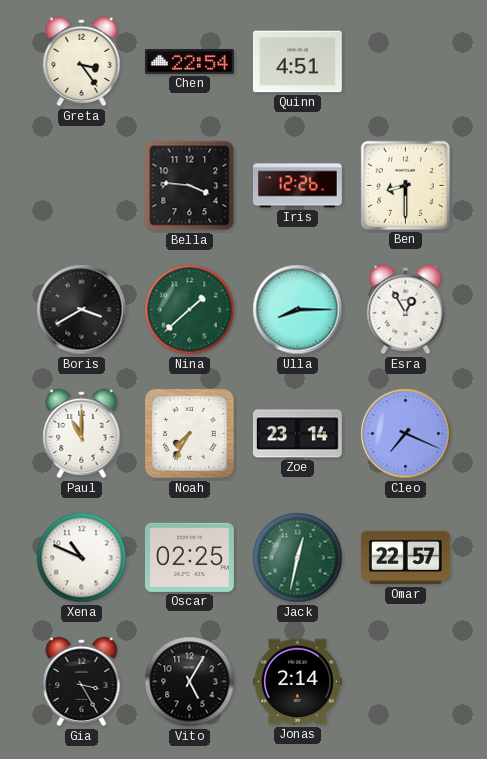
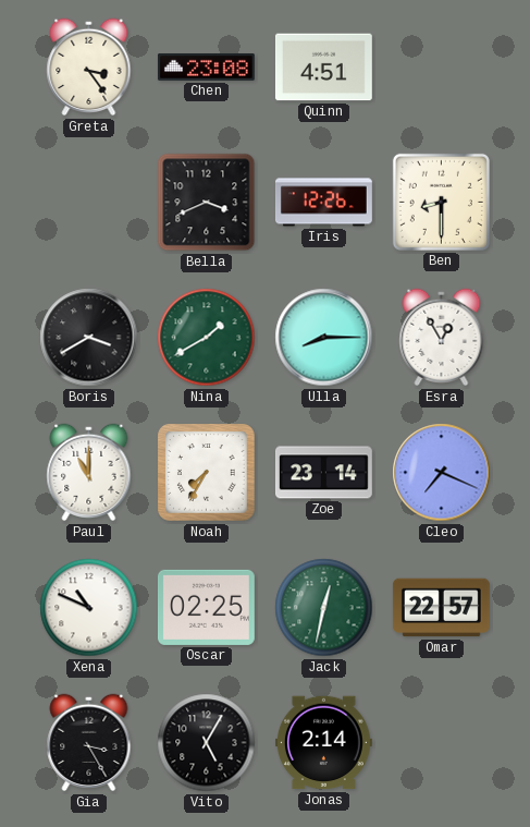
Chen: 22:54 -> 23:08 (206, 68)
Bella: 3:46 -> 3:41 (207, 203)
Nina: 1:38 -> 1:40 (207, 338)
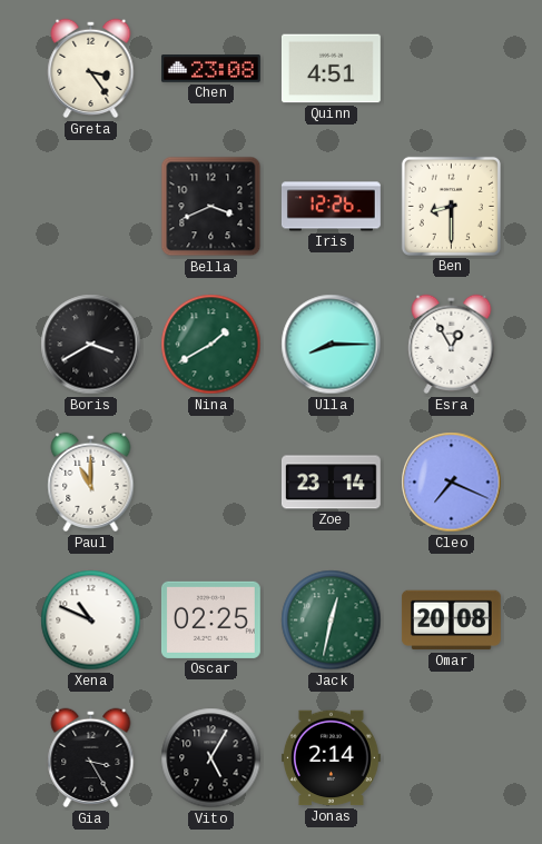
Noah: 7:35 -> none (207, 473)
Omar: 22:57 -> 20:08 (451, 620)
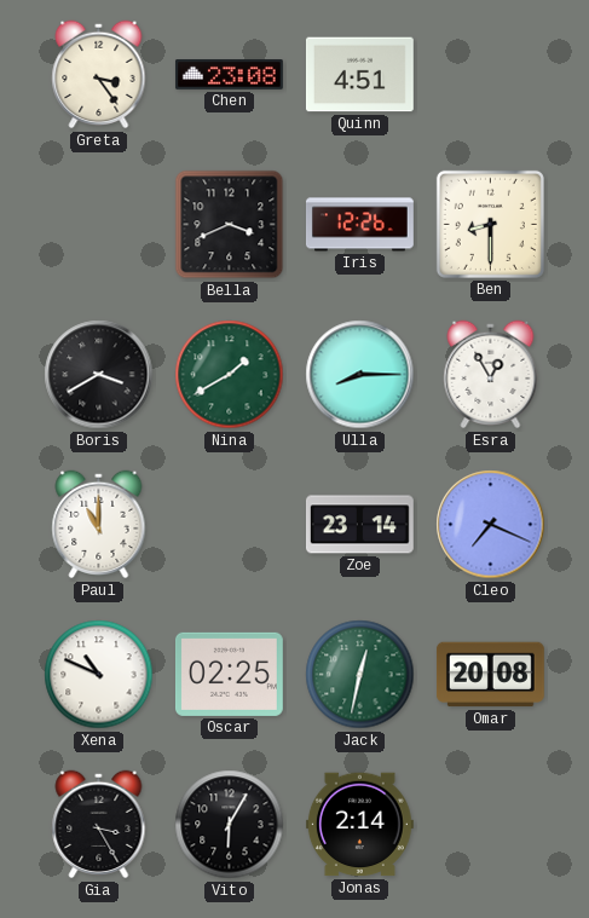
Vito: 5:05 -> 6:05 (230, 825)
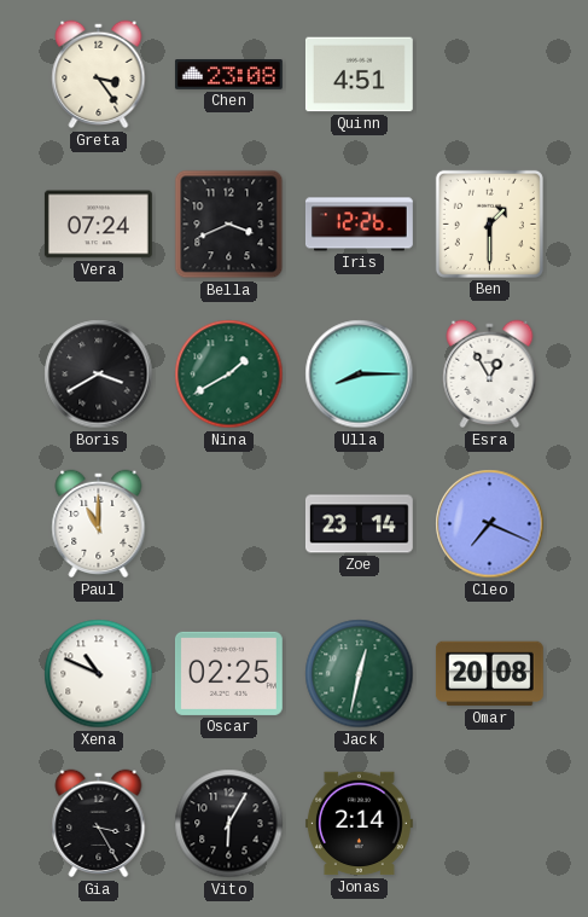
Vera: none -> 07:24 (98, 225)
Ben: 8:30 -> 1:30 (489, 224)
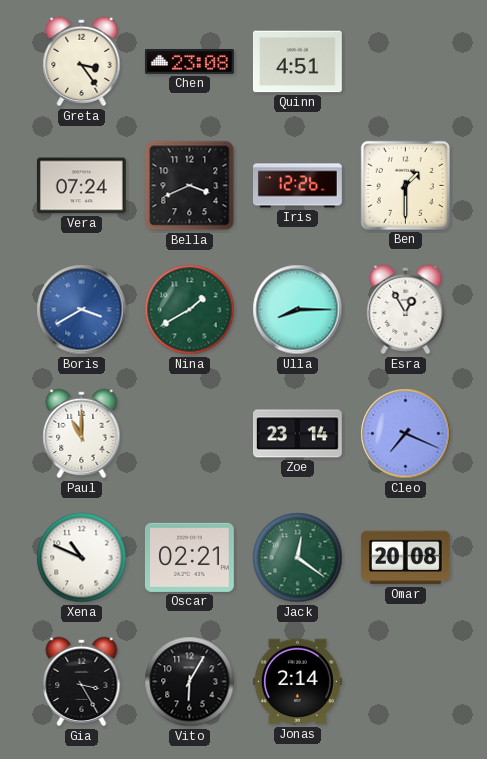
Boris dial: black -> blue (82, 310)
Oscar: 02:25 -> 02:21 (189, 557)
Jack: 12:32 -> 12:21 (298, 558)
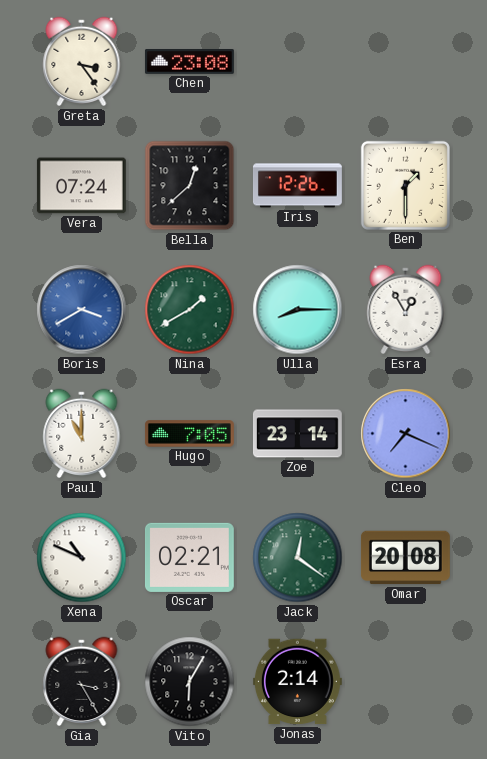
Quinn: 4:51 -> none (297, 62)
Bella: 3:41 -> 12:38 (190, 186)
Hugo: none -> 7:05 (189, 434)
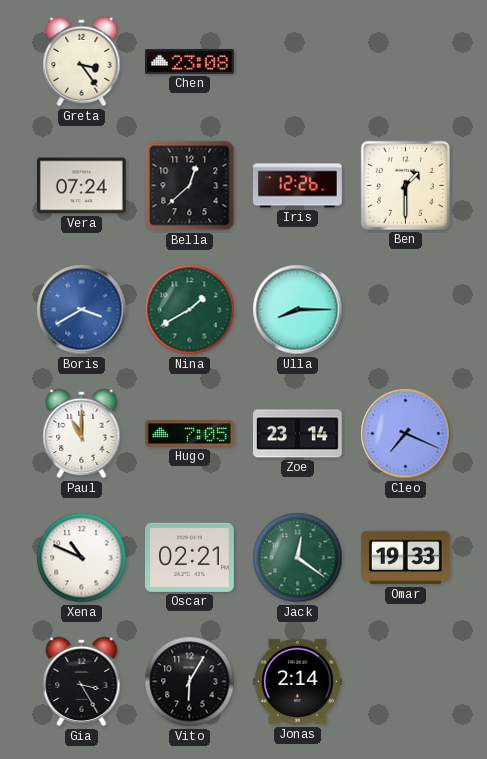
Esra: 12:55 -> none (406, 310)
Omar: 20:08 -> 19:33 (405, 558)
